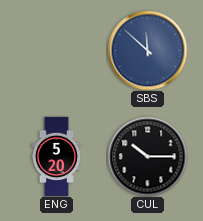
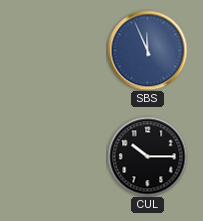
SBS: 11:52 -> 11:56 (147, 50)
ENG: 5:20 -> none (56, 156)
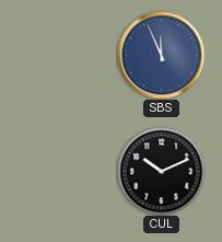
CUL: 10:15 -> 10:11 (161, 171)
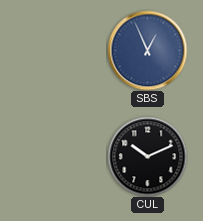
SBS: 11:56 -> 12:56 (147, 50)
